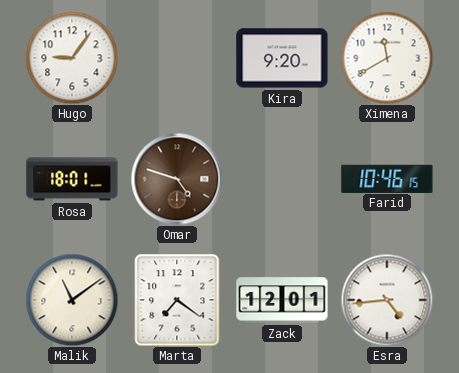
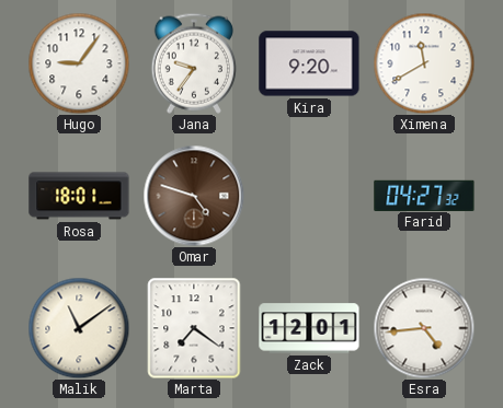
Jana: none -> 9:36 (194, 63)
Farid: 10:46 -> 04:27 (424, 195)
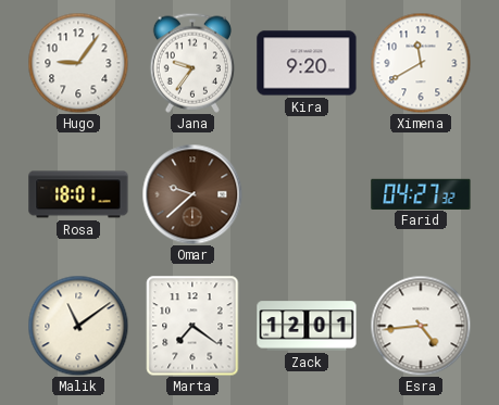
Omar: 4:48 -> 9:38 (192, 194)
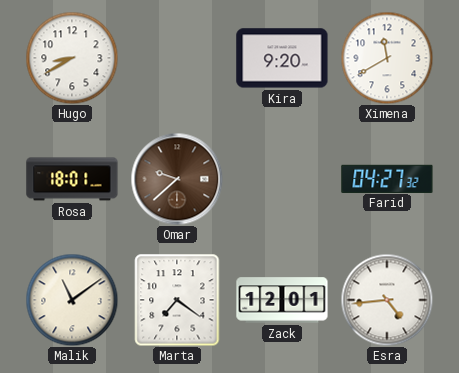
Hugo: 9:06 -> 8:40 (72, 58)
Jana: 9:36 -> none (192, 63)
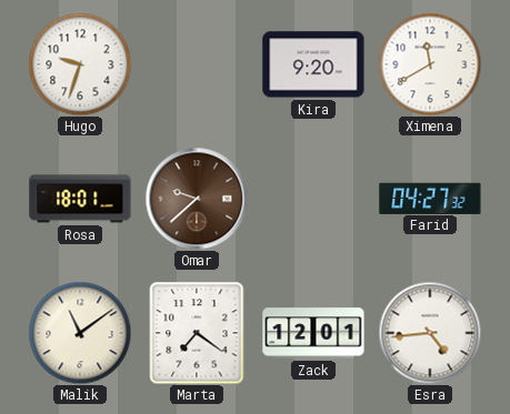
Hugo: 8:40 -> 9:33 (80, 64)
